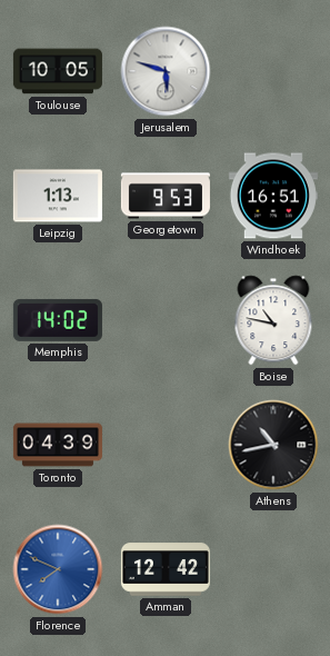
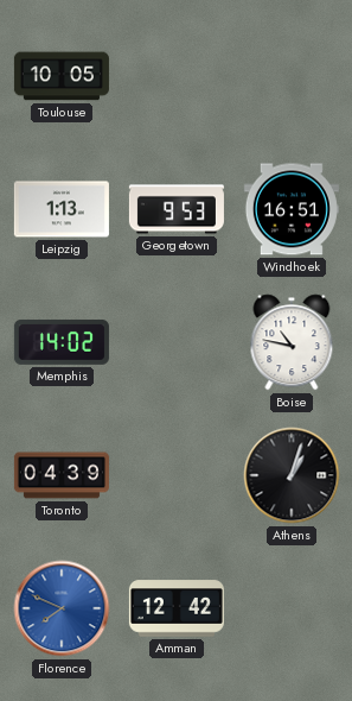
Jerusalem: 5:48 -> none (166, 71)
Athens: 10:43 -> 1:03 (292, 475)
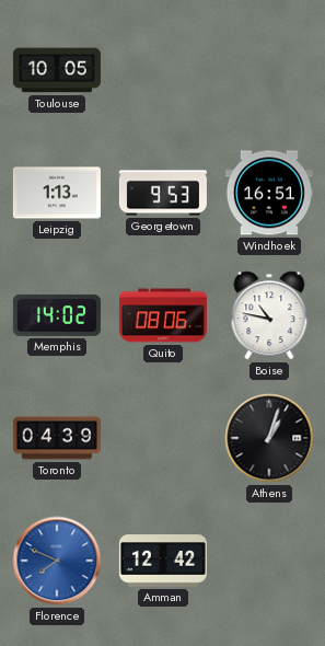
Quito: none -> 08:06 (163, 315)
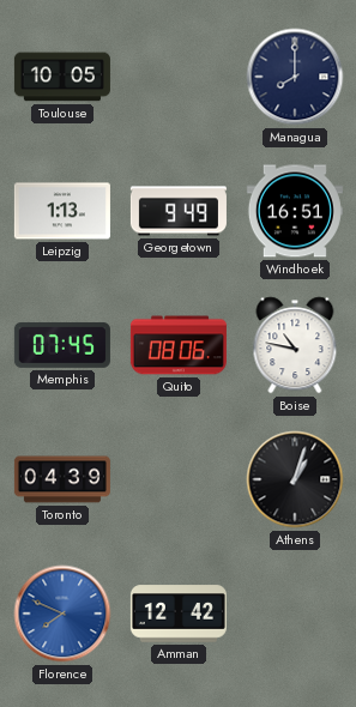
Managua: none -> 8:00 (295, 77)
Georgetown: 9:53 -> 9:49 (179, 211)
Memphis: 14:02 -> 07:45 (62, 345)
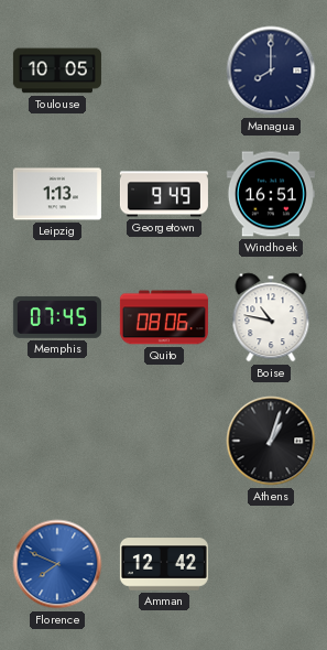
Toronto: 04:39 -> none (62, 479)
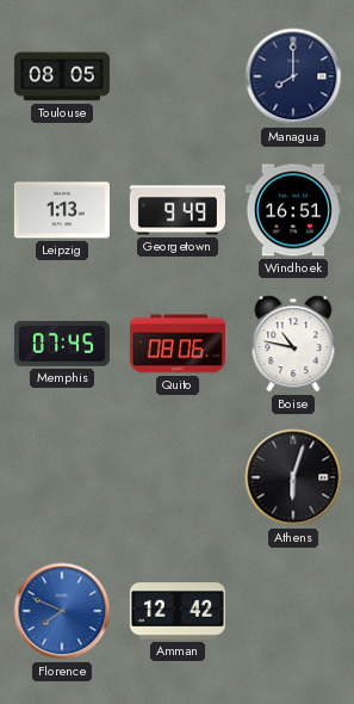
Toulouse: 10:05 -> 08:05 (62, 76)
Athens: 1:03 -> 6:03 (293, 477)
